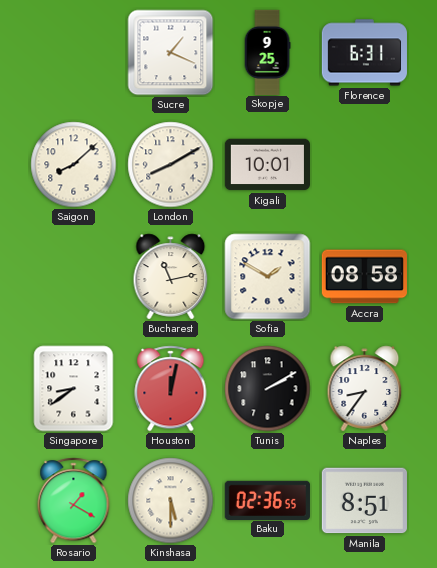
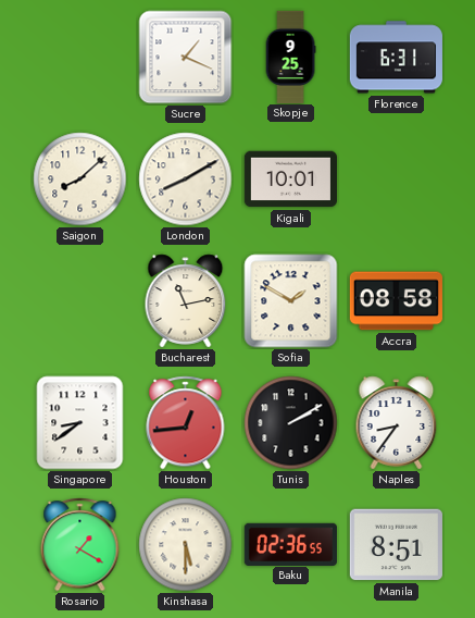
Houston: 12:02 -> 12:44 (186, 423)
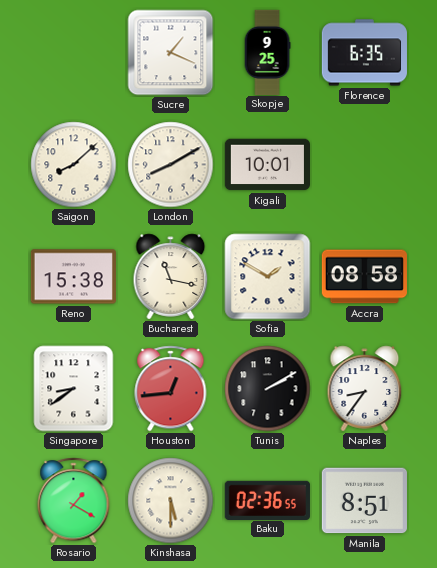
Florence: 6:31 -> 6:35 (364, 53)
Reno: none -> 15:38 (73, 277)
Bucharest: 11:13 -> 11:17 (171, 277)
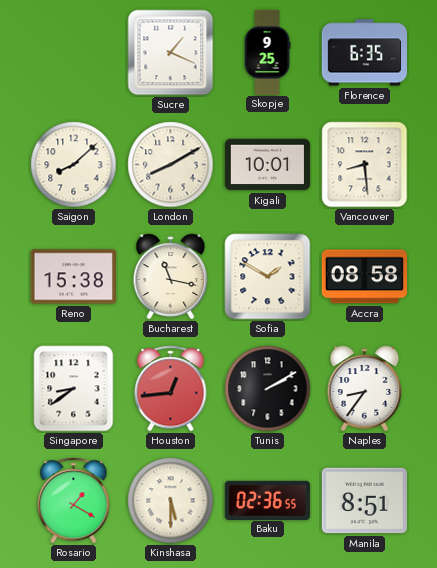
Vancouver: none -> 8:29 (365, 165)
